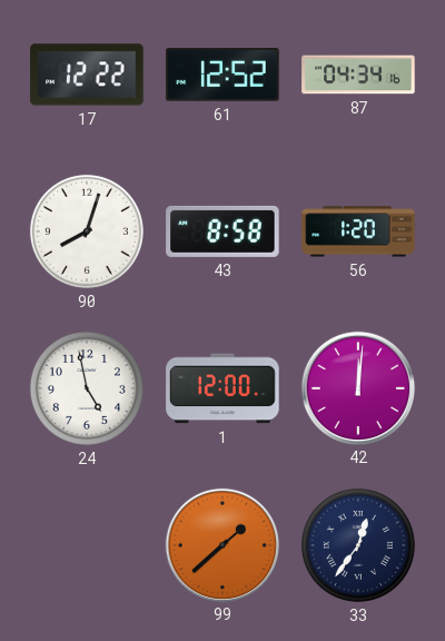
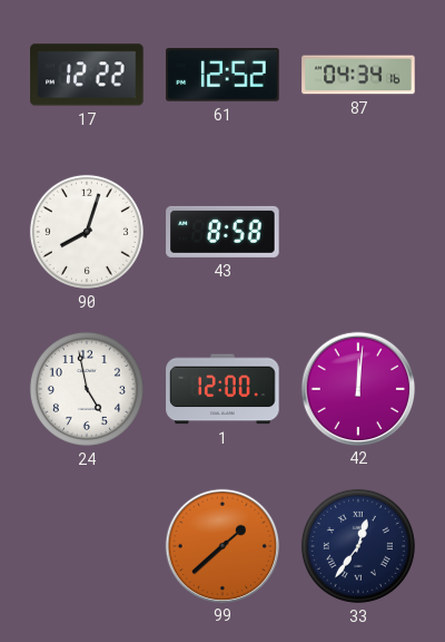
56: 1:20 -> none (358, 231)
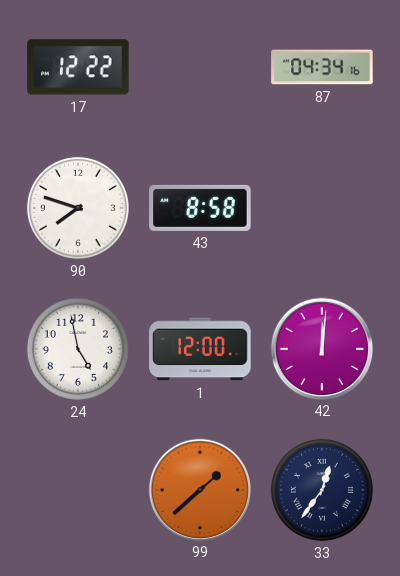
61: 12:52 -> none (222, 75)
90: 8:03 -> 7:48 (78, 208)
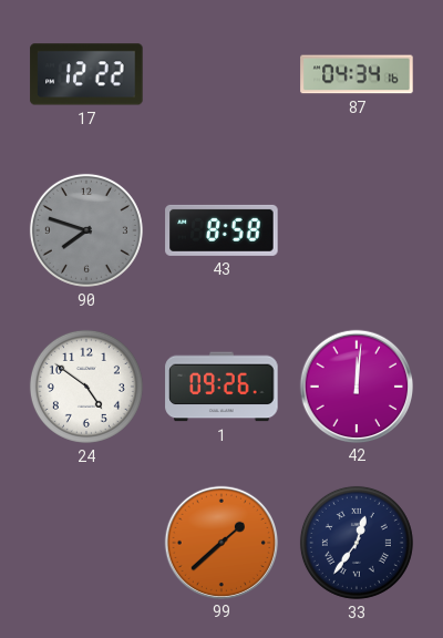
90 dial: white -> grey (86, 230)
24: 4:58 -> 4:51 (86, 387)
1: 12:00 -> 09:26 (221, 387)
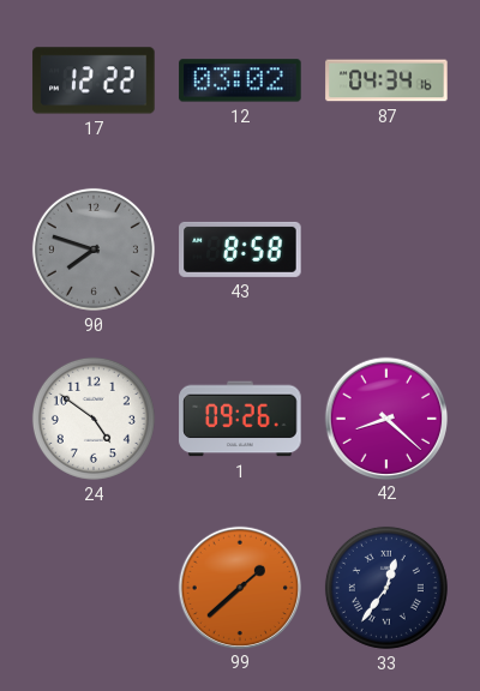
12: none -> 03:02 (240, 80)
42: 12:01 -> 8:22 (385, 417)
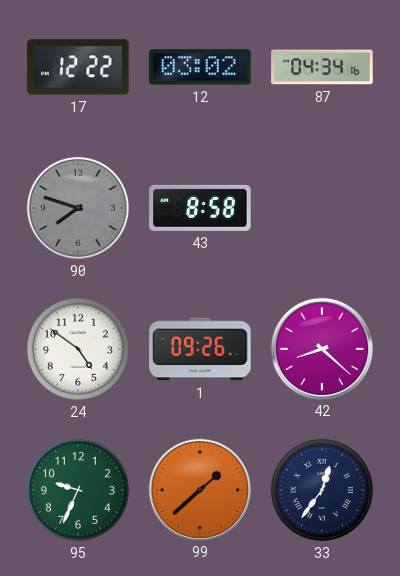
95: none -> 9:34 (78, 490)
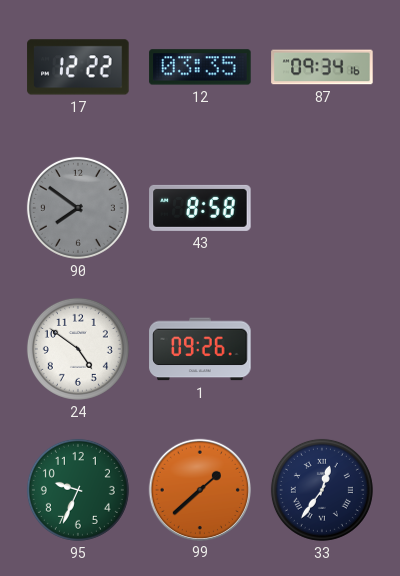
12: 03:02 -> 03:35 (200, 67)
87: 04:34 -> 09:34 (322, 67)
90: 7:48 -> 7:51 (78, 208)
42: 8:22 -> none (321, 348)
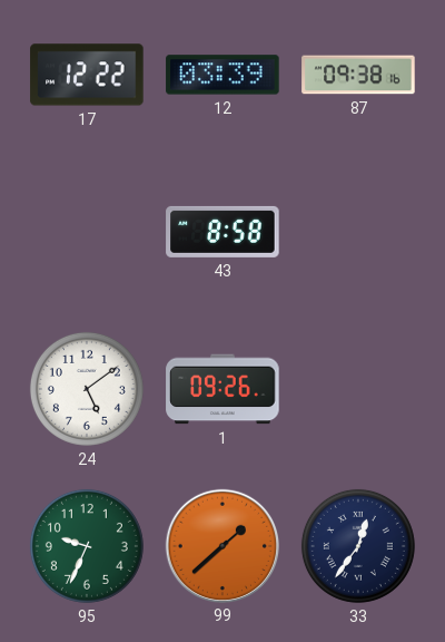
12: 03:35 -> 03:39 (222, 75)
87: 09:34 -> 09:38 (358, 75)
90: 7:51 -> none (78, 208)
24: 4:51 -> 5:09 (87, 389)
